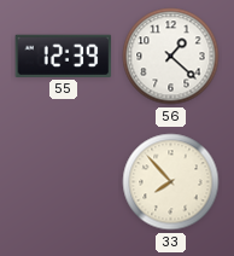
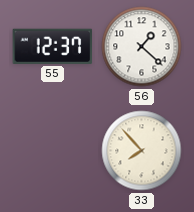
55: 12:39 -> 12:37 (53, 46)
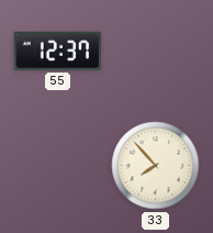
56: 1:22 -> none (142, 47)
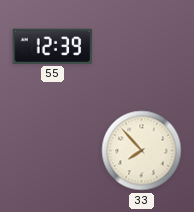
55: 12:37 -> 12:39 (53, 46)
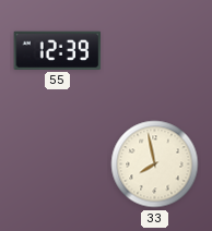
33: 7:53 -> 7:58 (155, 165)
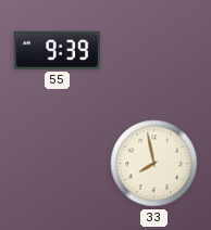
55: 12:39 -> 9:39 (58, 50)
